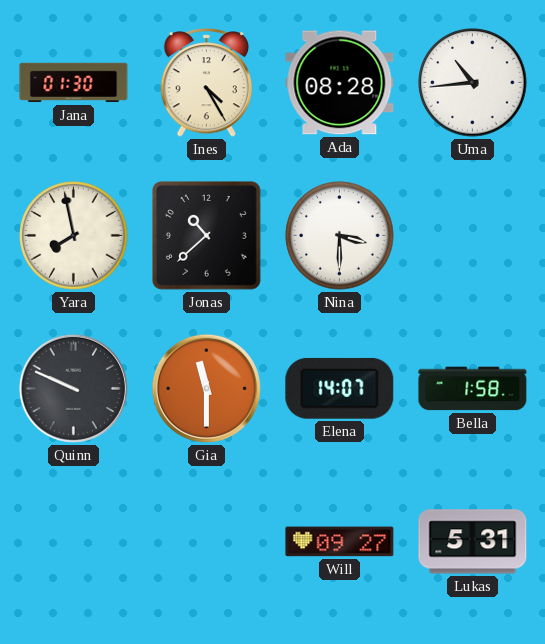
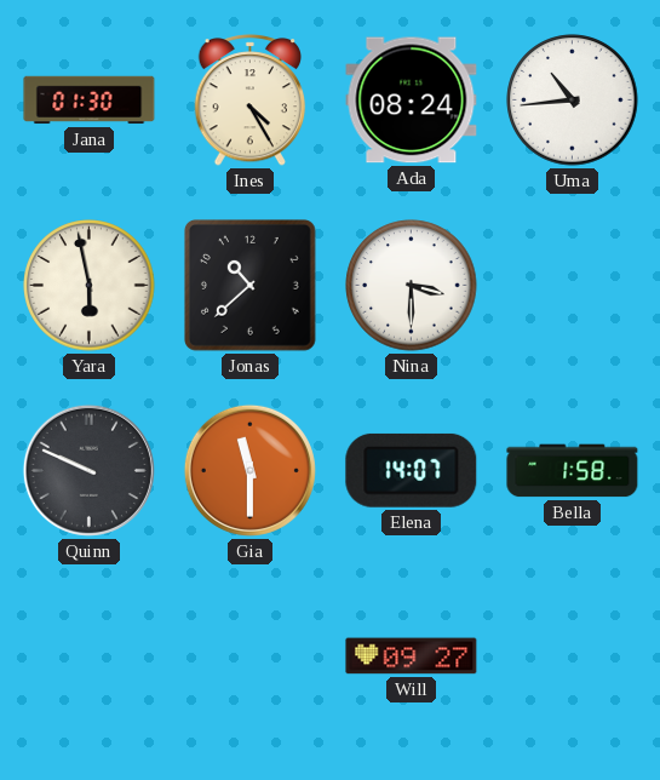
Ada: 08:28 -> 08:24 (412, 101)
Yara: 7:58 -> 5:58 (90, 286)
Lukas: 5:31 -> none (473, 542)
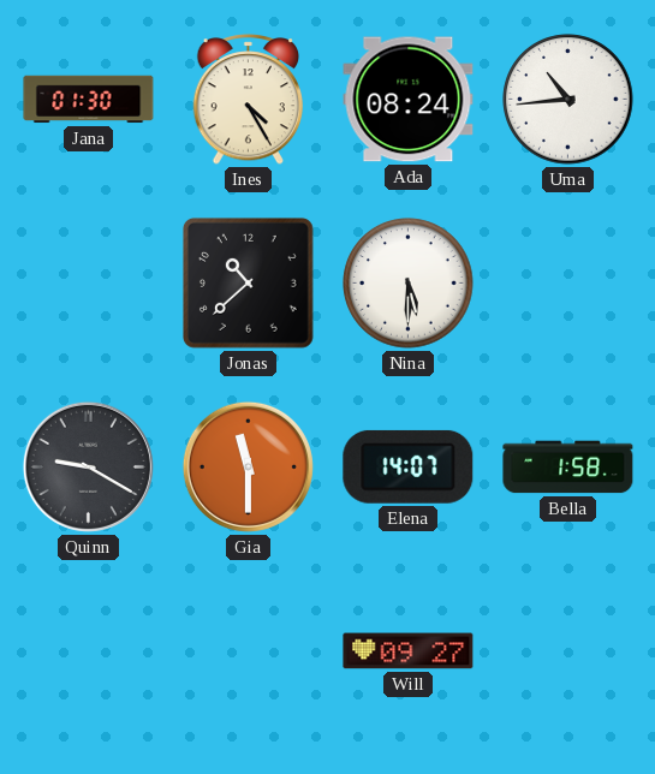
Yara: 5:58 -> none (90, 286)
Nina: 3:30 -> 5:30 (409, 284)
Quinn: 9:49 -> 9:20 (88, 466)
